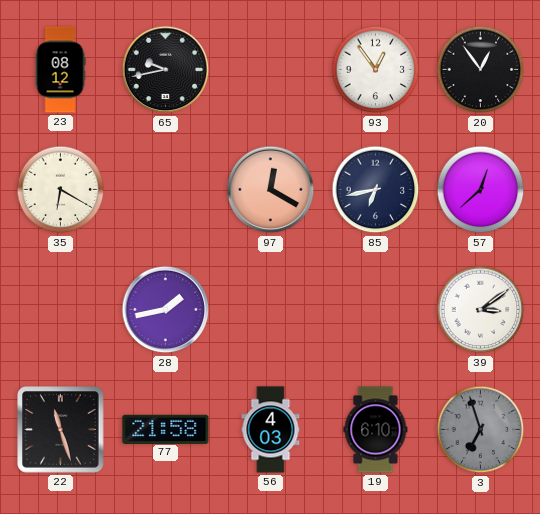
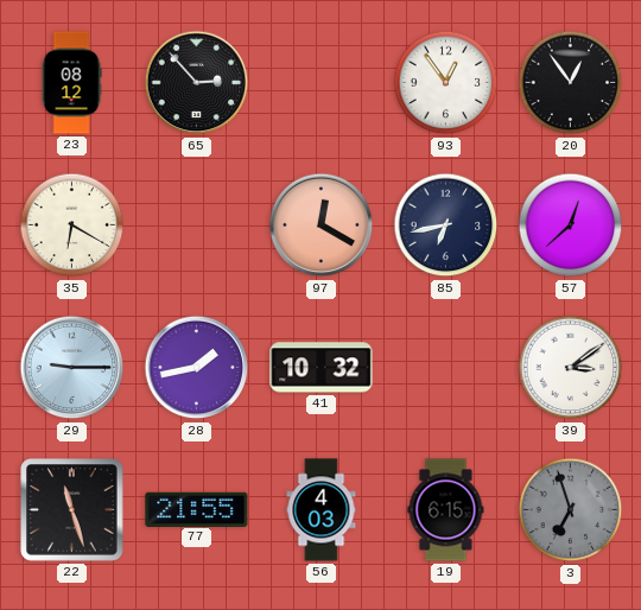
65: 9:43 -> 2:53 (197, 83)
29: none -> 9:15 (72, 368)
41: none -> 10:32 (322, 368)
77: 21:58 -> 21:55 (197, 509)
19: 6:10 -> 6:15 (446, 510)
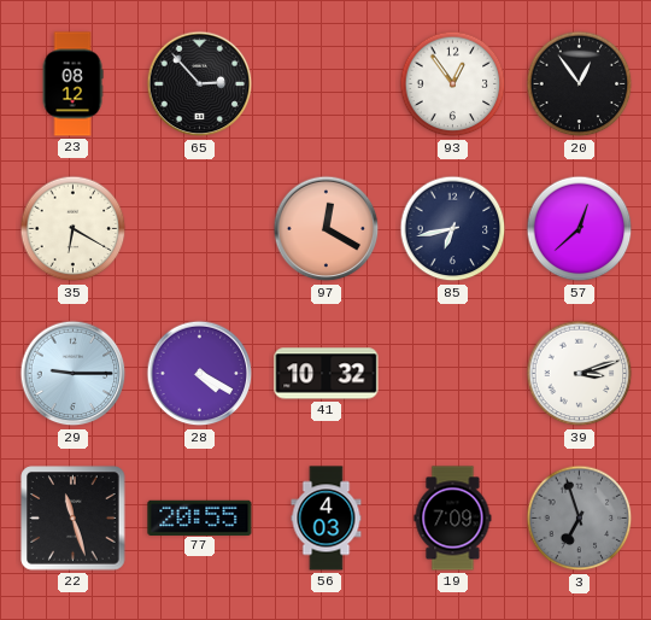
28: 1:43 -> 4:20 (200, 374)
39: 3:09 -> 3:12 (580, 374)
77: 21:55 -> 20:55 (200, 517)
19: 6:15 -> 7:09 (453, 519)
